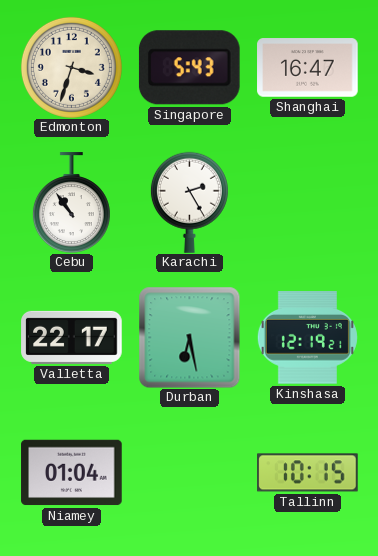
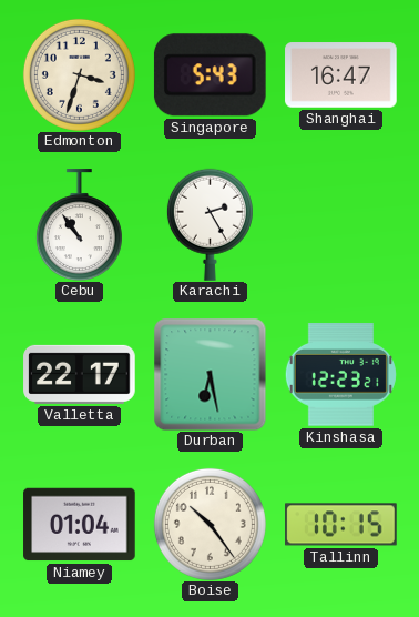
Kinshasa: 12:19 -> 12:23 (340, 375)
Boise: none -> 10:24 (209, 524)
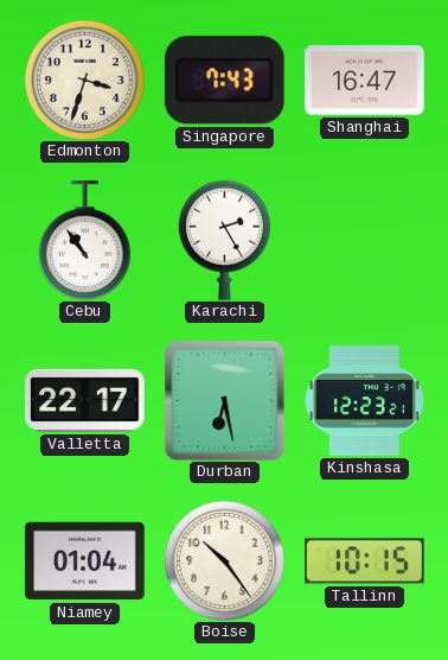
Singapore: 5:43 -> 7:43 (224, 81)
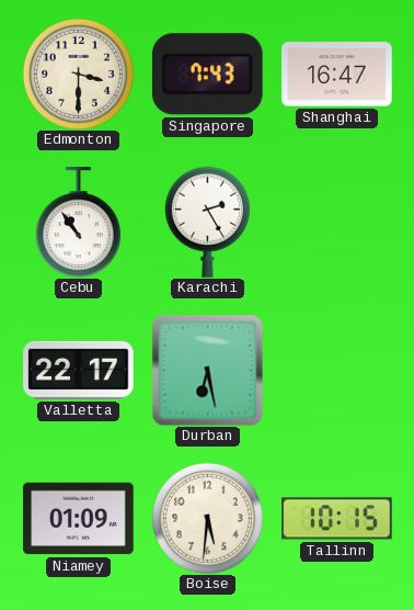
Edmonton: 3:33 -> 3:30 (78, 74)
Kinshasa: 12:23 -> none (364, 401)
Niamey: 01:04 -> 01:09 (79, 519)
Boise: 10:24 -> 5:31 (207, 518)
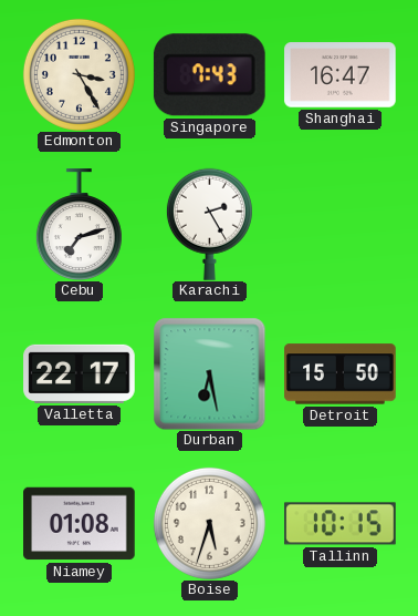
Edmonton: 3:30 -> 3:25 (79, 74)
Cebu: 10:54 -> 7:12 (79, 224)
Detroit: none -> 15:50 (341, 374)
Niamey: 01:09 -> 01:08 (80, 524)
Boise: 5:31 -> 5:33 (209, 523)
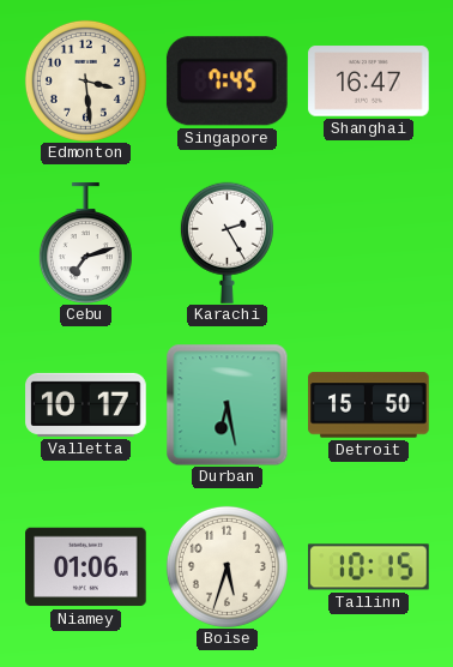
Edmonton: 3:25 -> 3:29 (85, 80)
Singapore: 7:43 -> 7:45 (226, 82)
Valletta: 22:17 -> 10:17 (86, 404)
Niamey: 01:08 -> 01:06 (86, 567)
